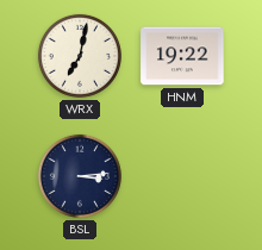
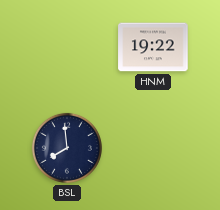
WRX: 7:02 -> none (80, 56)
BSL: 3:14 -> 7:59 (67, 148)
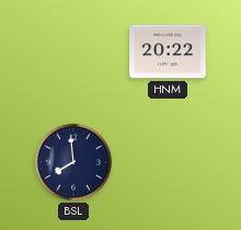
HNM: 19:22 -> 20:22 (168, 51)
